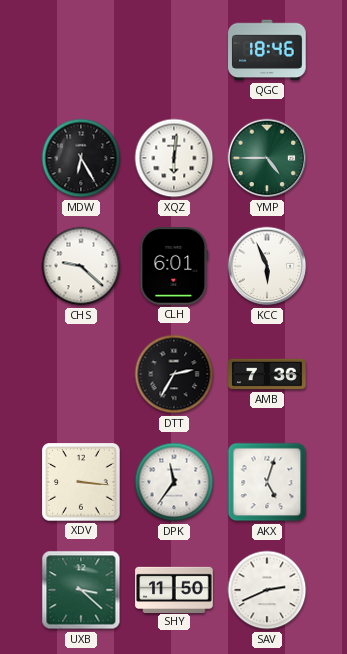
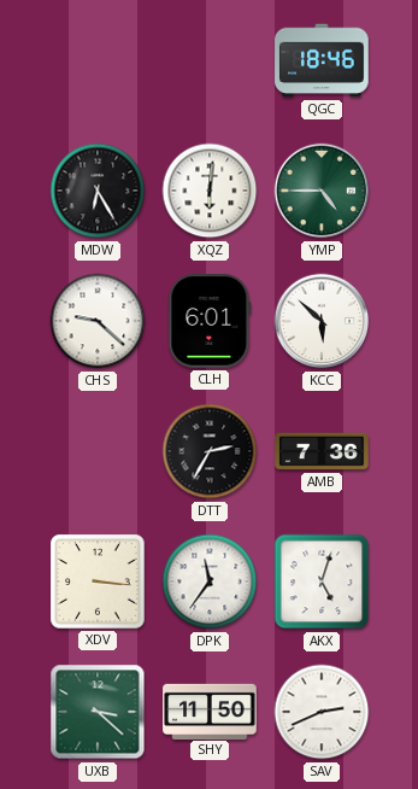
KCC: 5:56 -> 5:52 (322, 321)
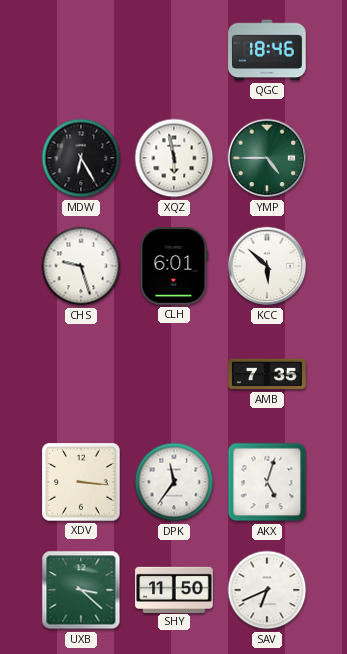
XQZ: 6:01 -> 5:58 (174, 158)
CHS: 9:22 -> 9:27 (81, 266)
DTT: 2:35 -> none (210, 451)
AMB: 7:36 -> 7:35 (267, 374)
SAV: 2:41 -> 6:41 (267, 590)
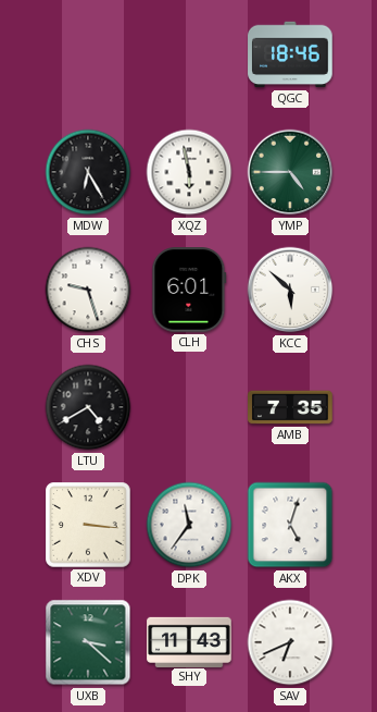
LTU: none -> 4:40 (88, 407)
SHY: 11:50 -> 11:43 (189, 641)
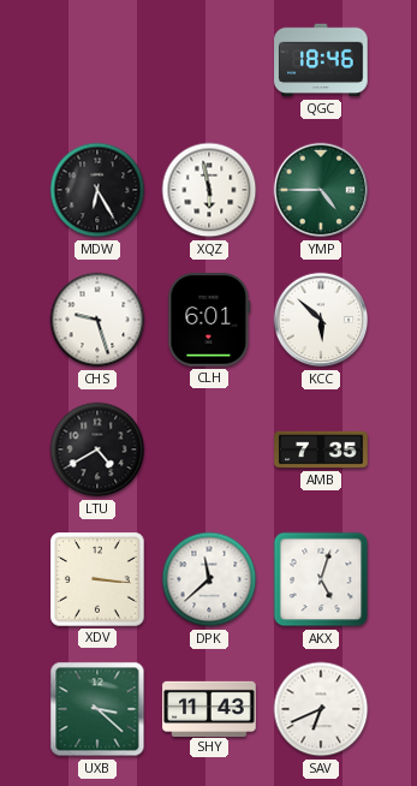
DPK: 11:36 -> 11:38 (209, 579)
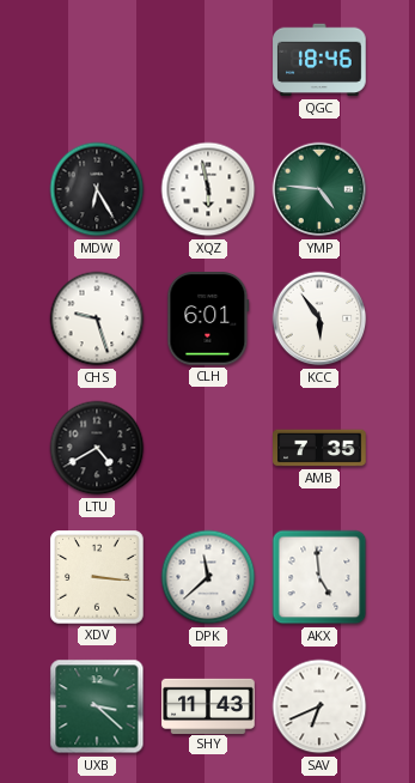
YMP: 4:45 -> 4:46 (319, 189)
KCC: 5:52 -> 5:54 (319, 318)
AKX: 5:03 -> 4:59 (319, 577)
